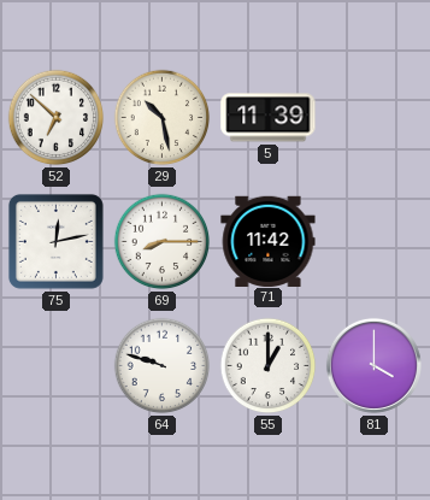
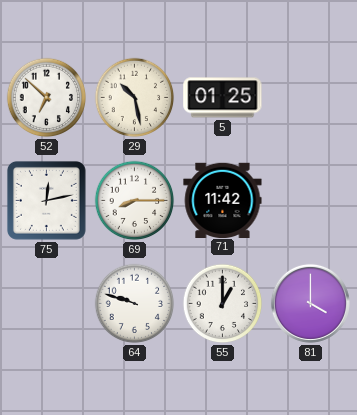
5: 11:39 -> 01:25 (223, 98)
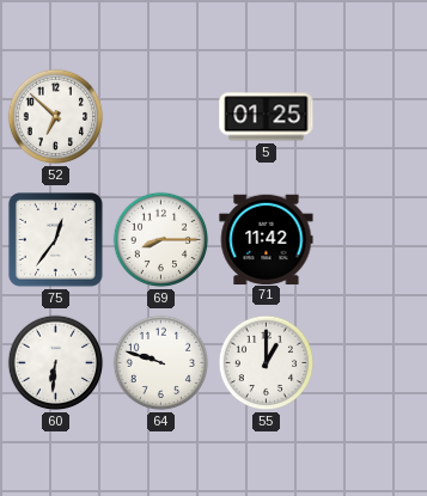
29: 10:28 -> none (135, 98)
75: 12:13 -> 12:36 (55, 239)
60: none -> 6:31 (56, 363)
81: 4:00 -> none (310, 303)
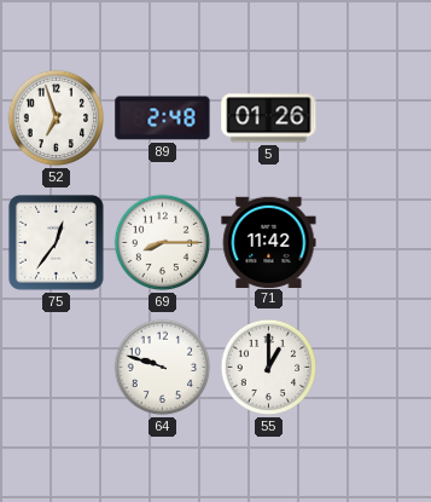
52: 6:52 -> 6:57 (57, 119)
89: none -> 2:48 (163, 119)
5: 01:25 -> 01:26 (269, 119)
60: 6:31 -> none (56, 363)
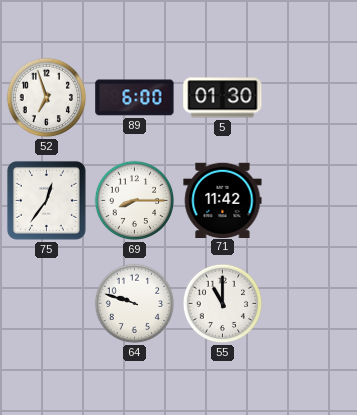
89: 2:48 -> 6:00 (135, 98)
5: 01:26 -> 01:30 (223, 98)
55: 1:00 -> 11:00 (223, 304)
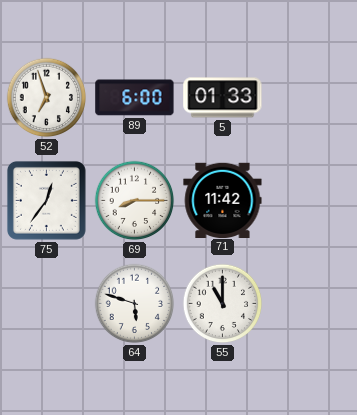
5: 01:30 -> 01:33 (223, 98)
64: 9:48 -> 5:48 (135, 304)
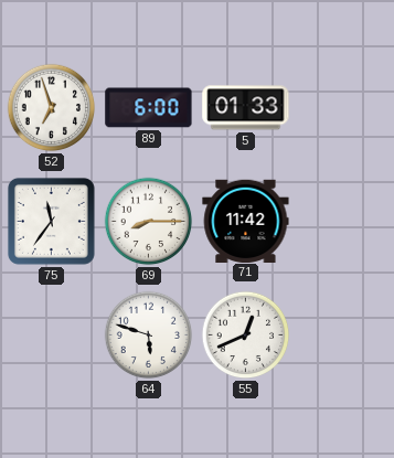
75: 12:36 -> 11:36 (51, 221)
55: 11:00 -> 12:41 (246, 335)
